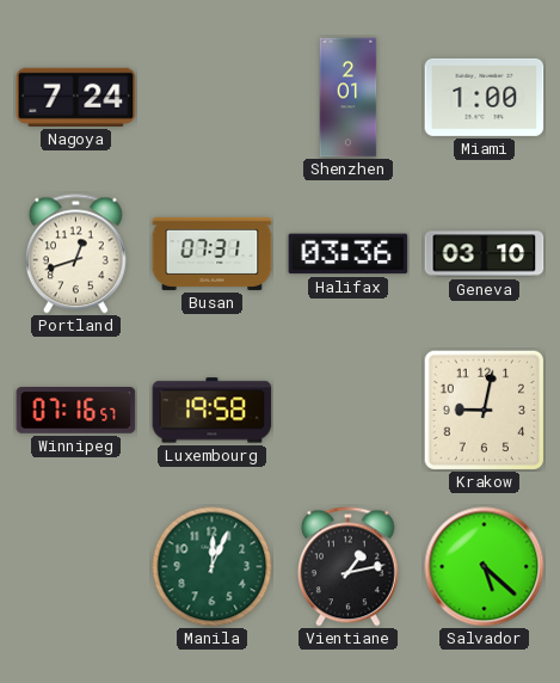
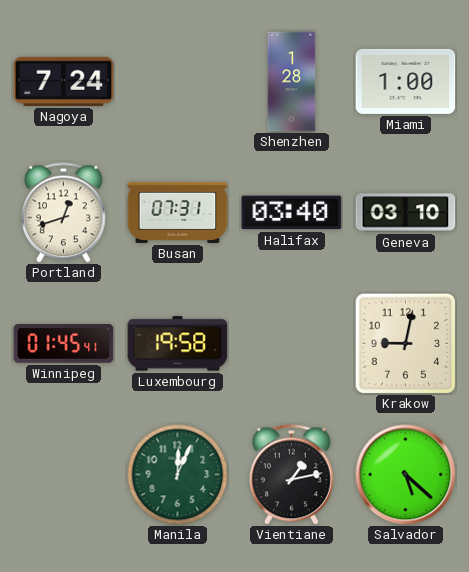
Shenzhen: 2:01 -> 1:28 (292, 82)
Halifax: 03:36 -> 03:40 (292, 213)
Winnipeg: 07:16 -> 01:45 (64, 344)
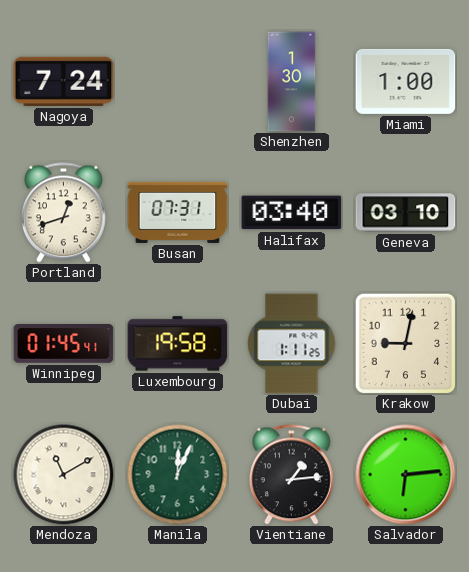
Shenzhen: 1:28 -> 1:30 (292, 82)
Dubai: none -> 1:11 (292, 344)
Mendoza: none -> 11:10 (64, 475)
Vientiane: 1:13 -> 1:14 (291, 475)
Salvador: 5:22 -> 6:14 (406, 475)
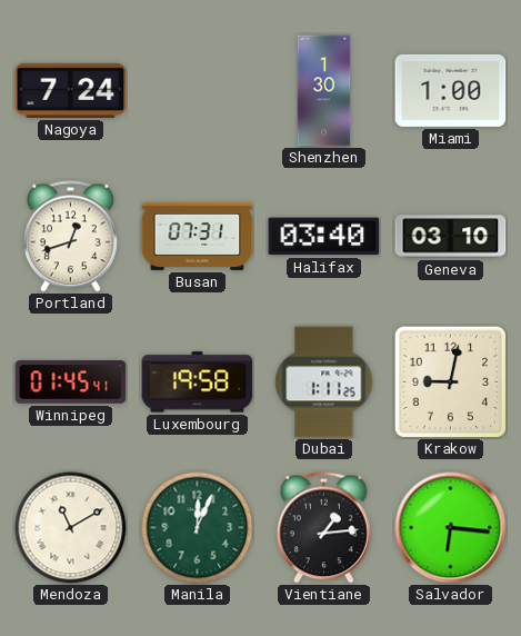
Salvador: 6:14 -> 6:16 (451, 528)
